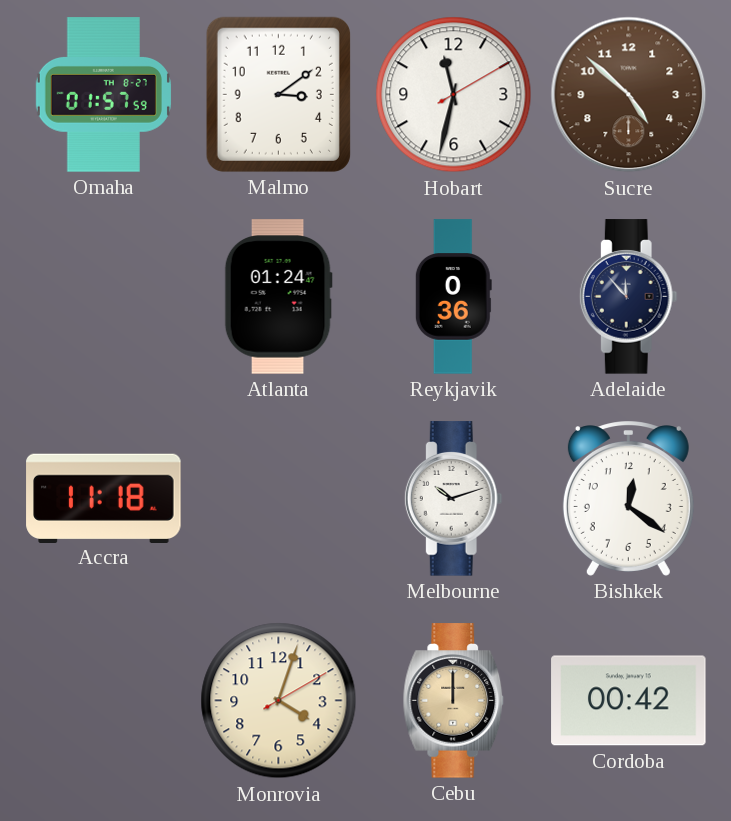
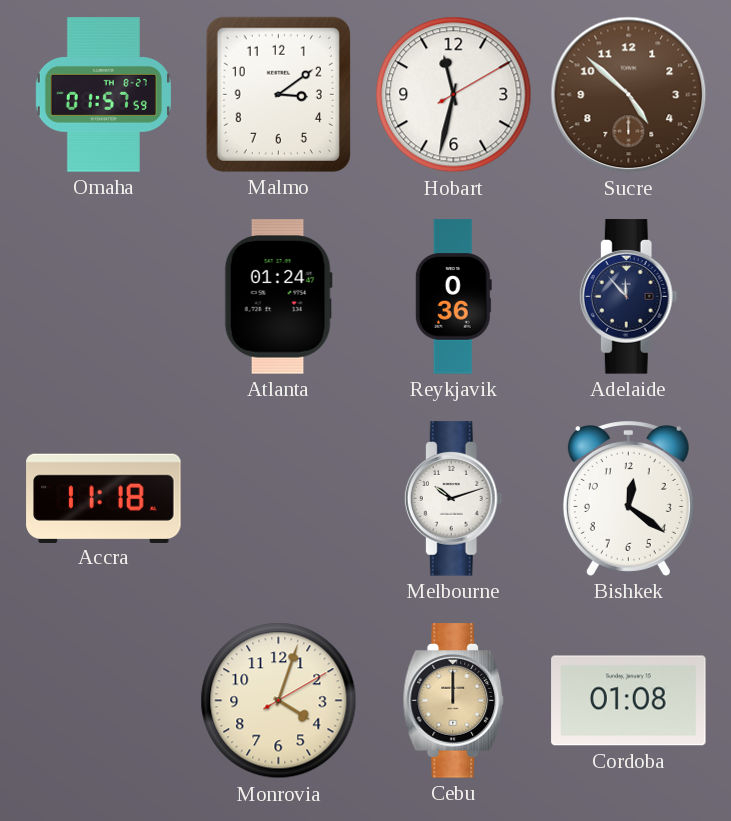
Cordoba: 00:42 -> 01:08 (629, 701)
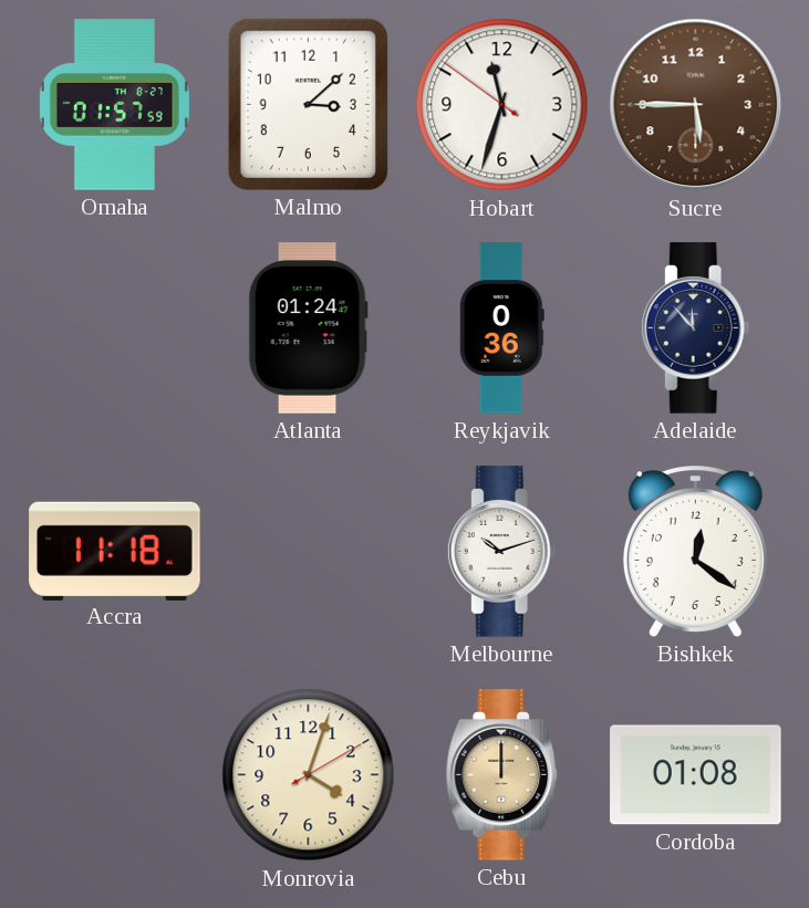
Malmo: 3:09 -> 3:08 (308, 104)
Hobart: 11:32:10 -> 11:32:51 (502, 105)
Sucre: 4:52 -> 5:45 (696, 105)
